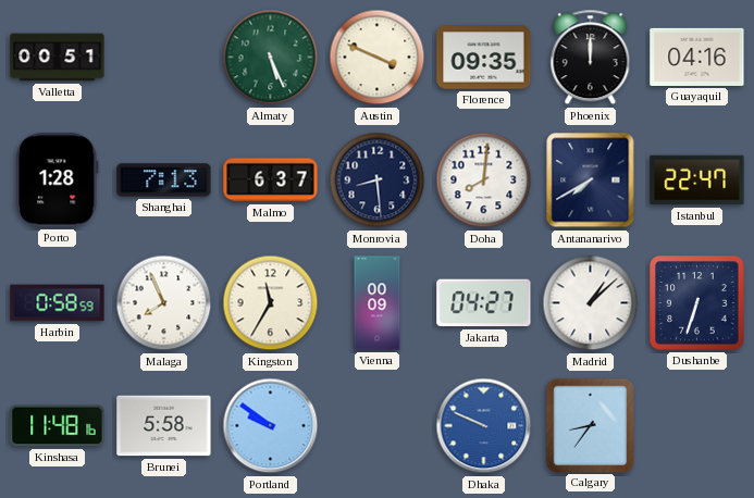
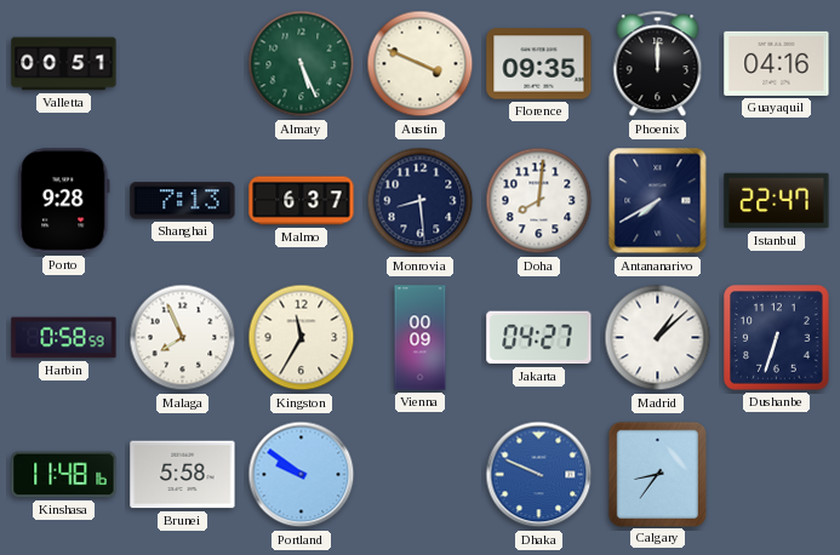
Porto: 1:28 -> 9:28 (64, 201)
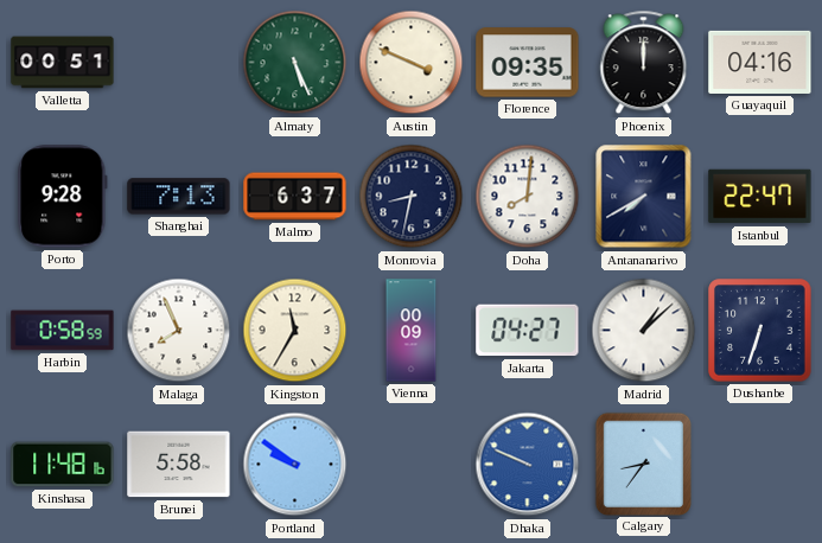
Monrovia: 8:29 -> 8:32 (412, 197)
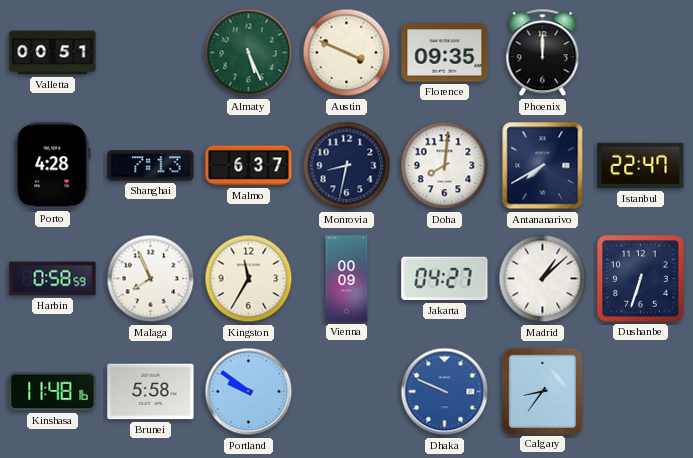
Guayaquil: 04:16 -> none (760, 62)
Porto: 9:28 -> 4:28 (53, 166)
